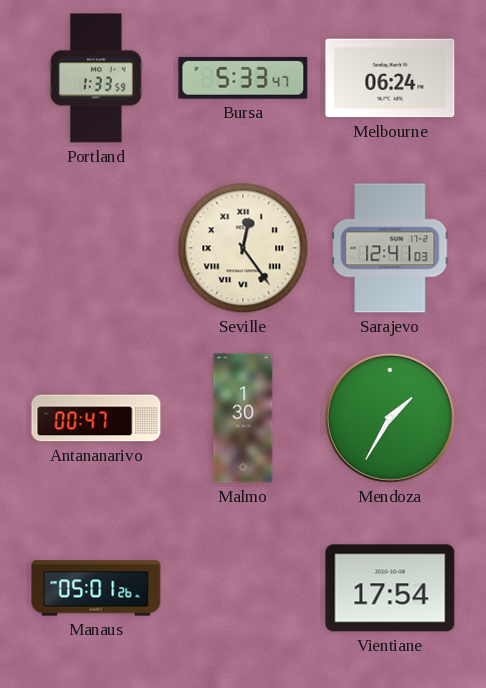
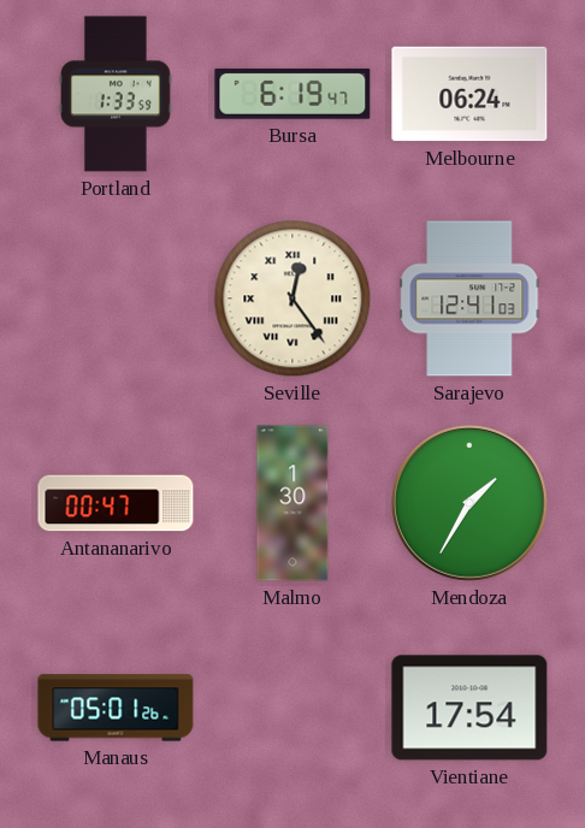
Bursa: 5:33 -> 6:19 (292, 94)
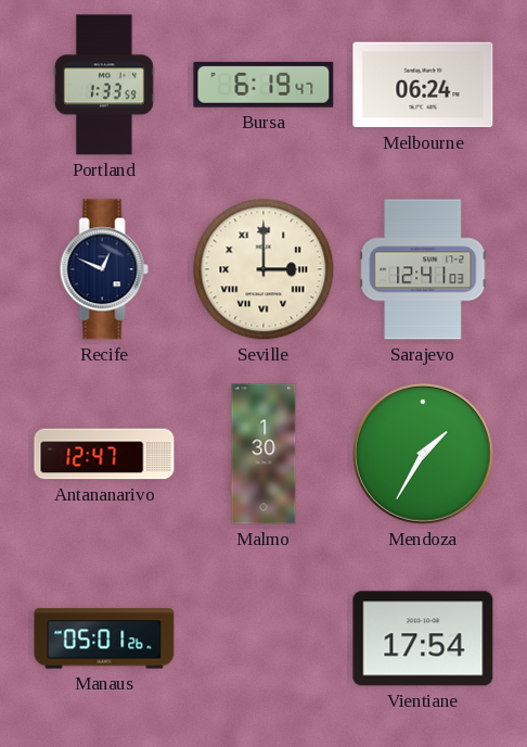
Recife: none -> 12:49 (104, 269)
Seville: 12:24 -> 3:00 (263, 269)
Antananarivo: 00:47 -> 12:47 (104, 454)
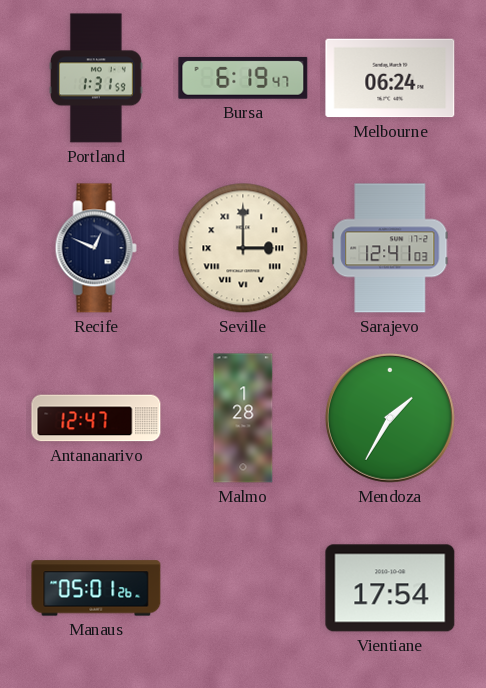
Portland: 1:33 -> 1:31 (96, 78)
Malmo: 1:30 -> 1:28 (243, 418)
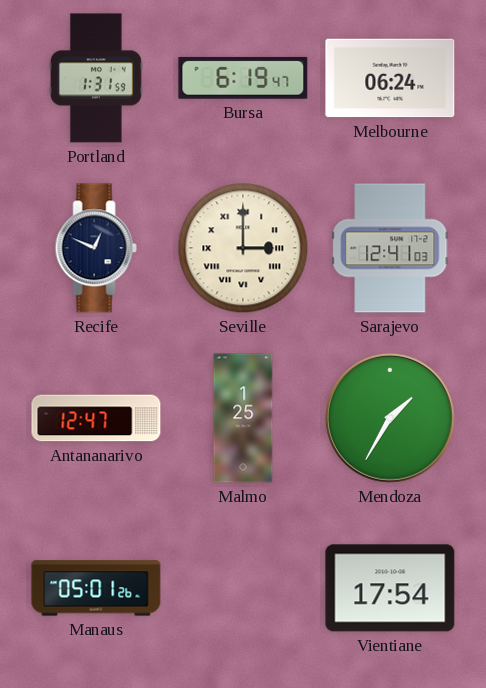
Malmo: 1:28 -> 1:25 (243, 418)
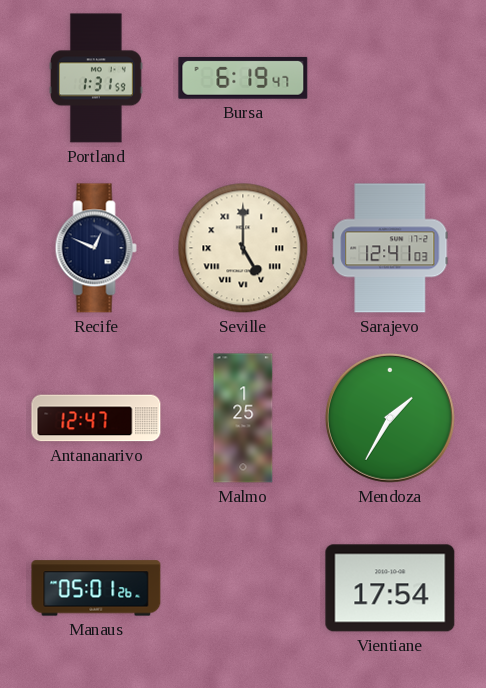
Melbourne: 06:24 -> none (390, 78)
Seville: 3:00 -> 5:00 (243, 248)
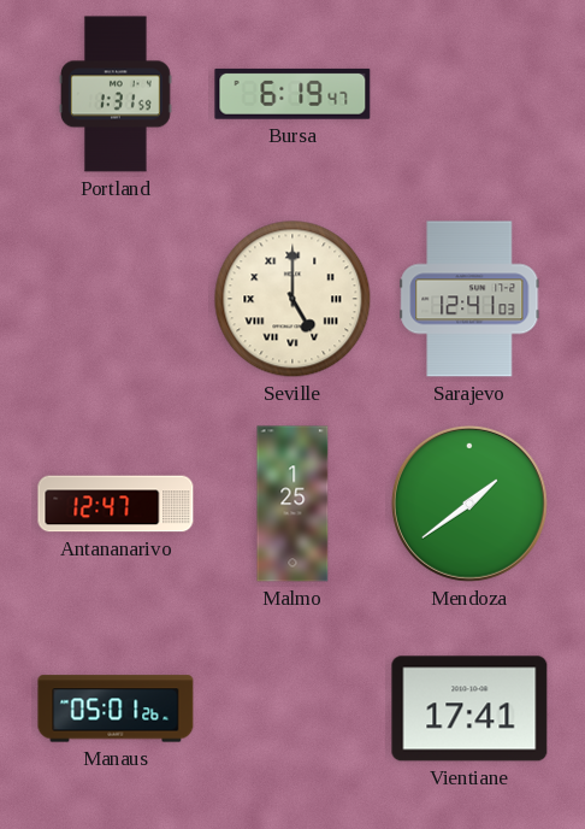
Recife: 12:49 -> none (96, 248)
Mendoza: 1:35 -> 1:39 (469, 504)
Vientiane: 17:54 -> 17:41 (469, 709)
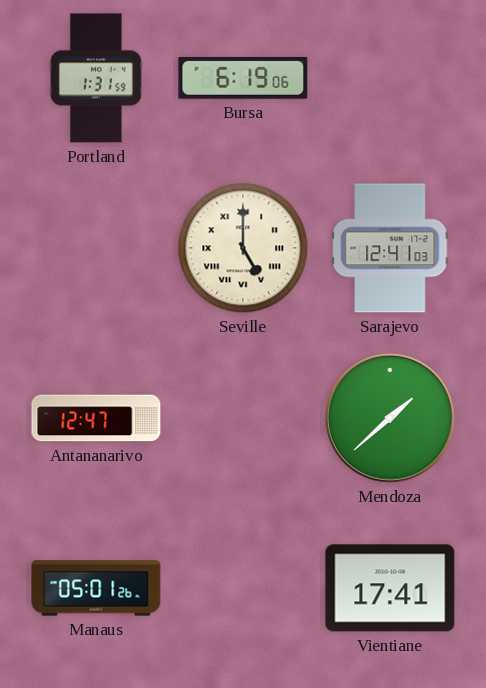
Bursa: 6:19:47 -> 6:19:06 (243, 78)
Malmo: 1:25 -> none (292, 504)
Mendoza: 1:39 -> 1:38 (390, 418)
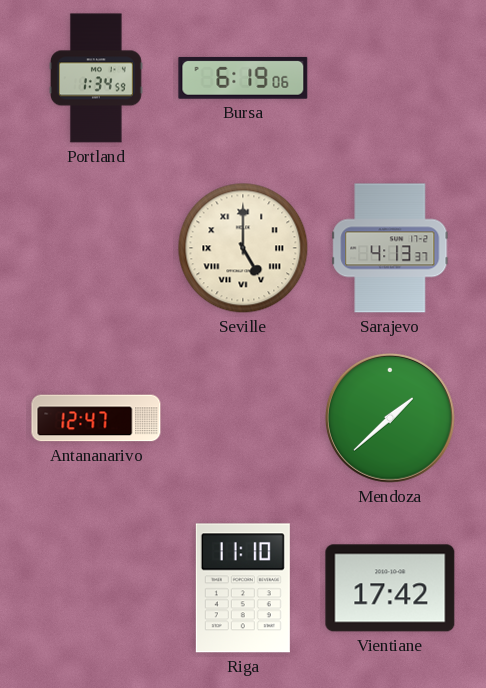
Portland: 1:31 -> 1:34 (96, 78)
Sarajevo: 12:41 -> 4:13 (390, 248)
Manaus: 05:01 -> none (96, 588)
Riga: none -> 11:10 (243, 588)
Vientiane: 17:41 -> 17:42 (390, 588)
